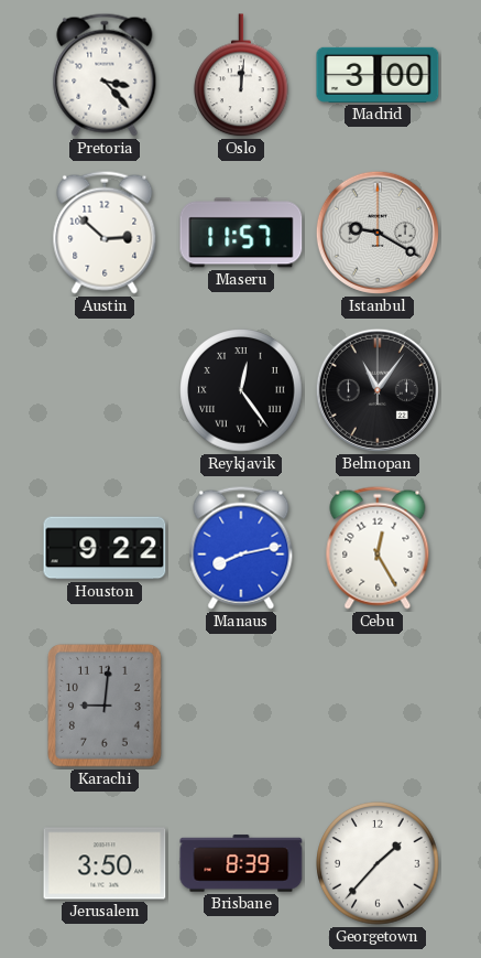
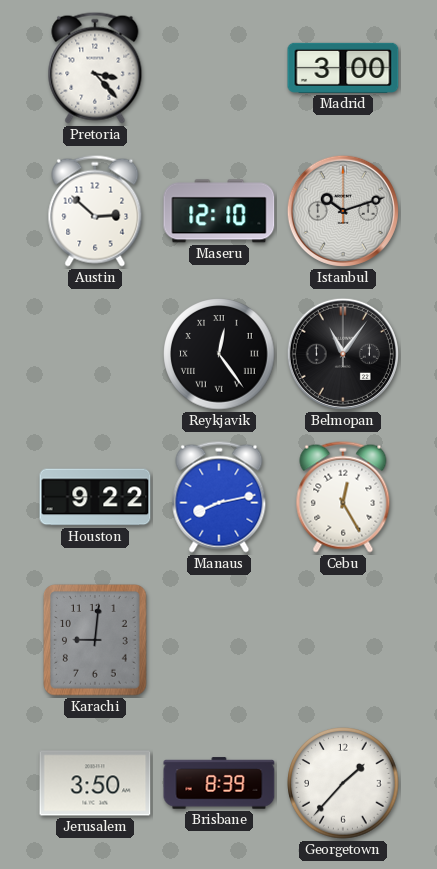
Oslo: 12:01 -> none (242, 76)
Maseru: 11:57 -> 12:10 (219, 211)
Istanbul: 9:20 -> 10:12 (343, 211)
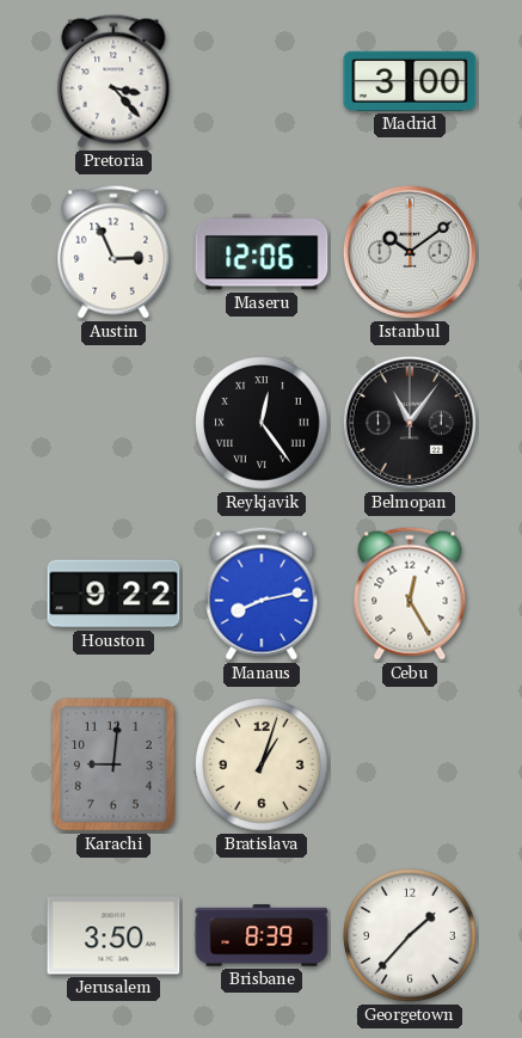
Austin: 2:52 -> 2:56 (113, 252)
Maseru: 12:10 -> 12:06 (262, 252)
Istanbul: 10:12 -> 10:09 (410, 252)
Bratislava: none -> 1:03 (262, 764)
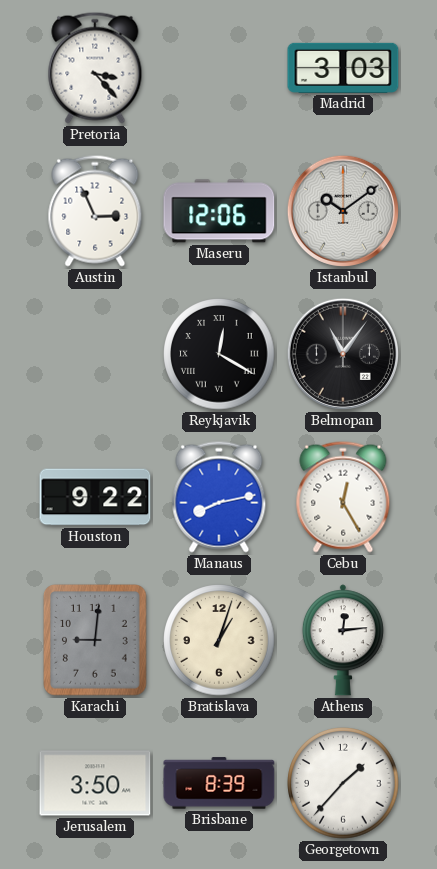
Madrid: 3:00 -> 3:03 (343, 68)
Reykjavik: 12:24 -> 12:20 (219, 354)
Athens: none -> 12:14 (343, 640)
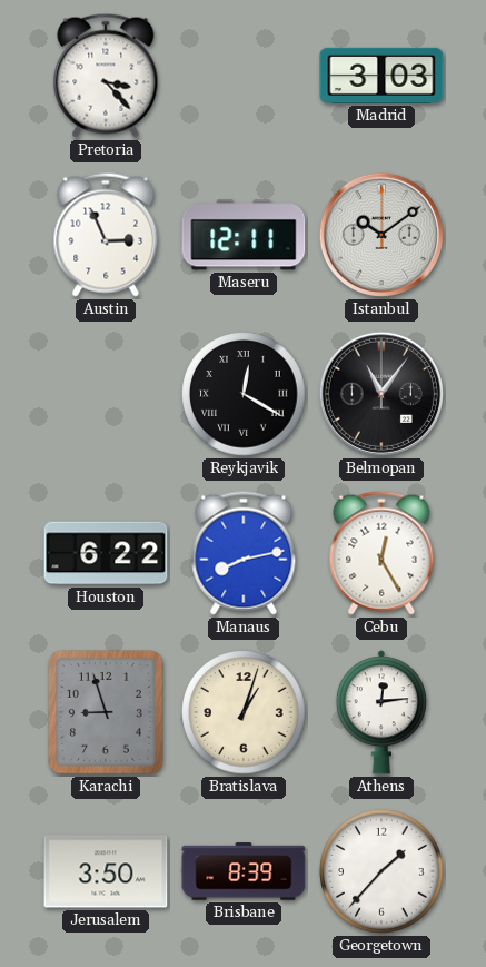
Maseru: 12:06 -> 12:11 (244, 235)
Houston: 9:22 -> 6:22 (106, 553)
Karachi: 9:01 -> 8:57 (107, 713)
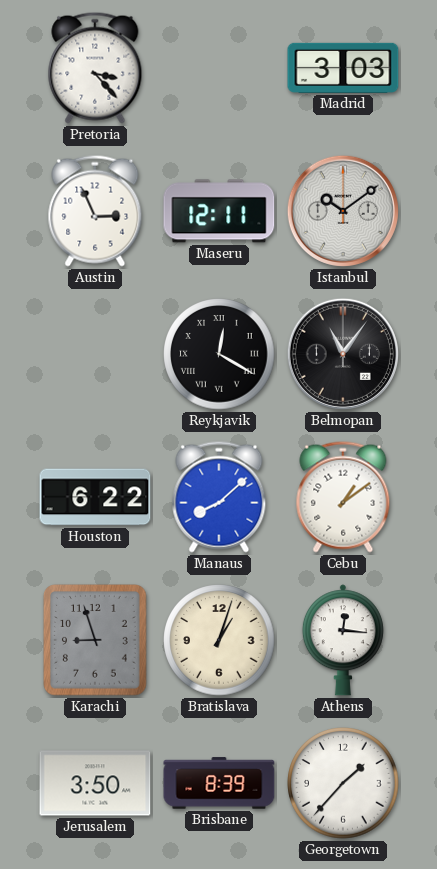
Manaus: 8:13 -> 8:08 (219, 497)
Cebu: 12:25 -> 1:09 (343, 497)
Athens: 12:14 -> 12:16 (343, 640)
